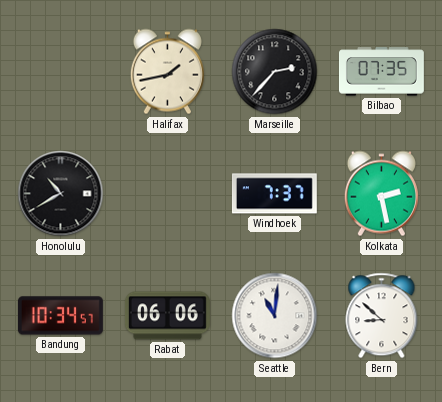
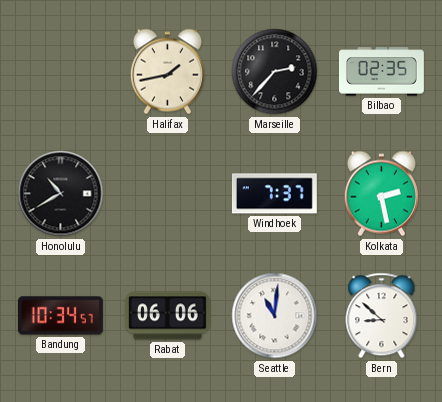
Bilbao: 07:35 -> 02:35 (381, 72)
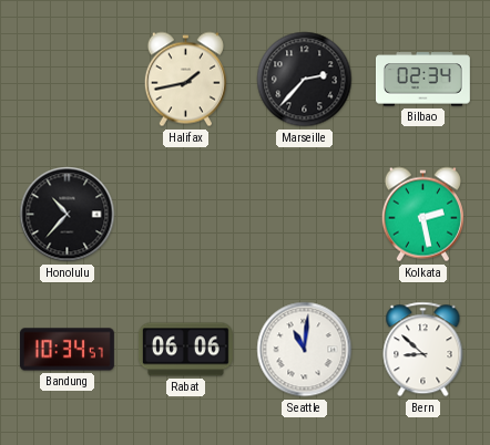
Bilbao: 02:35 -> 02:34 (422, 80)
Honolulu: 10:40 -> 10:37 (68, 215)
Windhoek: 7:37 -> none (274, 194)
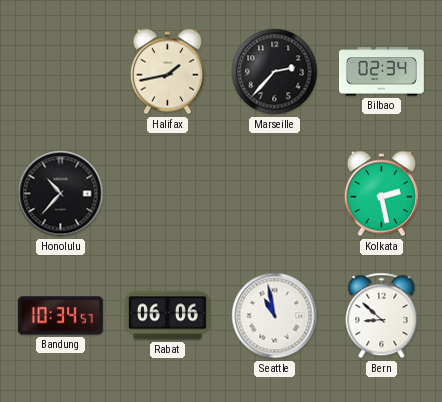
Seattle: 11:01 -> 10:58 (275, 316)
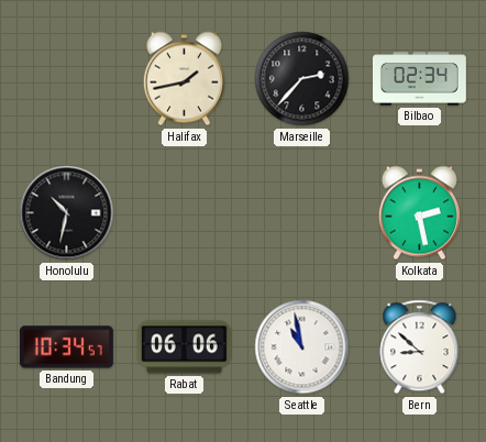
Honolulu: 10:37 -> 10:32 (67, 213)
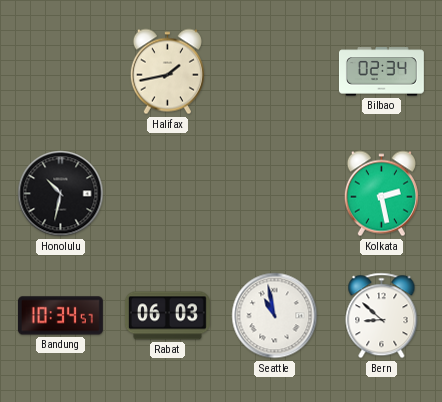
Marseille: 2:37 -> none (302, 79)
Rabat: 06:06 -> 06:03 (167, 316)
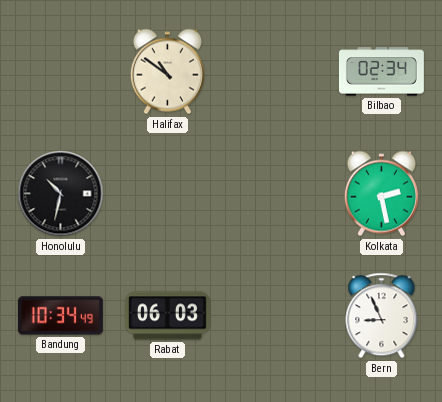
Halifax: 1:43 -> 10:51 (167, 72)
Bandung: 10:34:57 -> 10:34:49 (60, 316)
Seattle: 10:58 -> none (275, 316)
Bern: 8:52 -> 8:56 (382, 316)
